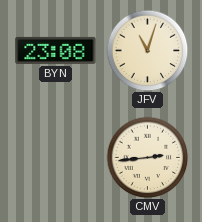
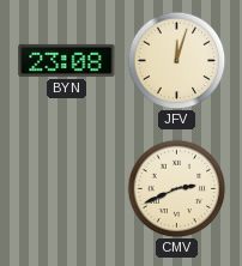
JFV: 11:03 -> 12:03 (176, 60)
CMV: 2:44 -> 2:41 (176, 188)
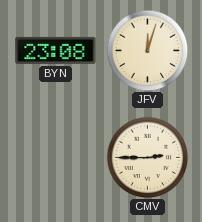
CMV: 2:41 -> 2:45 (147, 157)
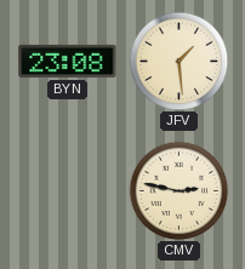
JFV: 12:03 -> 1:29 (178, 61)
CMV: 2:45 -> 2:47 (178, 190)
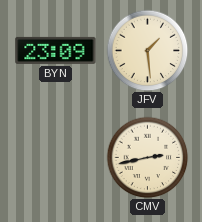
BYN: 23:08 -> 23:09 (56, 50)
CMV: 2:47 -> 2:43 (147, 157)
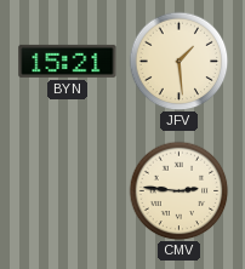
BYN: 23:09 -> 15:21 (68, 61)
CMV: 2:43 -> 2:46 (178, 190)
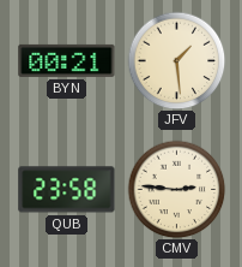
BYN: 15:21 -> 00:21 (67, 60)
QUB: none -> 23:58 (67, 190)
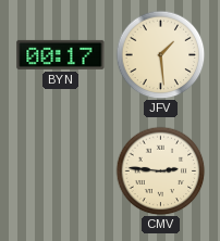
BYN: 00:21 -> 00:17 (61, 54)
QUB: 23:58 -> none (67, 190)
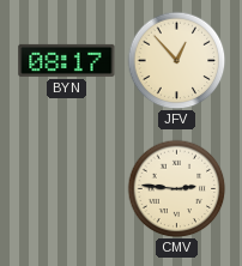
BYN: 00:17 -> 08:17 (67, 60)
JFV: 1:29 -> 12:53 (176, 60)
